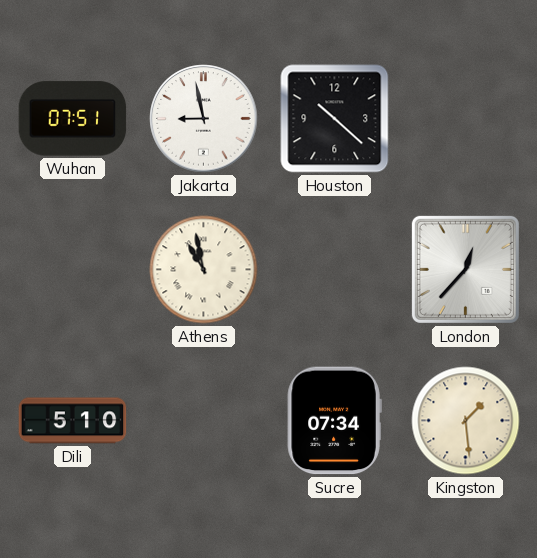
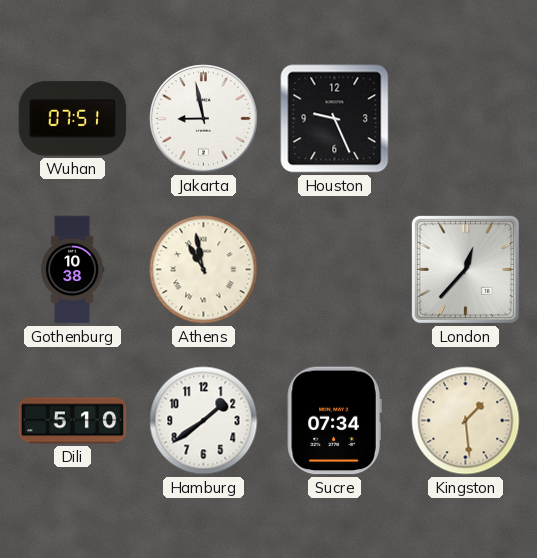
Houston: 10:22 -> 9:26 (335, 119)
Gothenburg: none -> 10:38 (72, 270)
Hamburg: none -> 1:39 (204, 421)
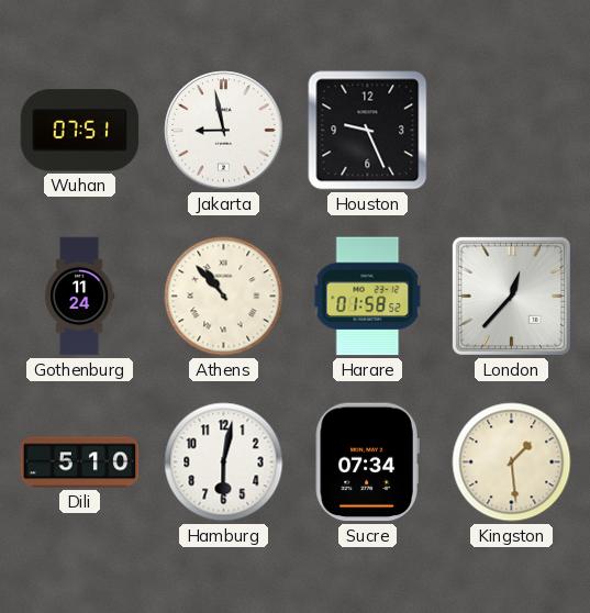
Gothenburg: 10:38 -> 11:24 (79, 297)
Athens: 10:58 -> 10:53 (224, 297)
Harare: none -> 01:58 (368, 297)
Hamburg: 1:39 -> 6:02 (224, 462)
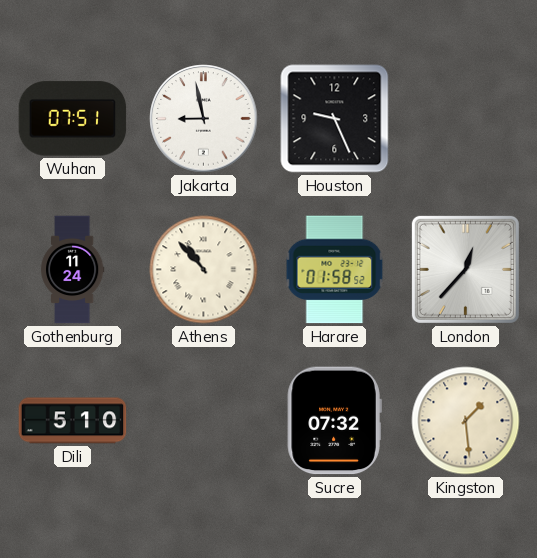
Hamburg: 6:02 -> none (224, 462)
Sucre: 07:34 -> 07:32 (334, 421)
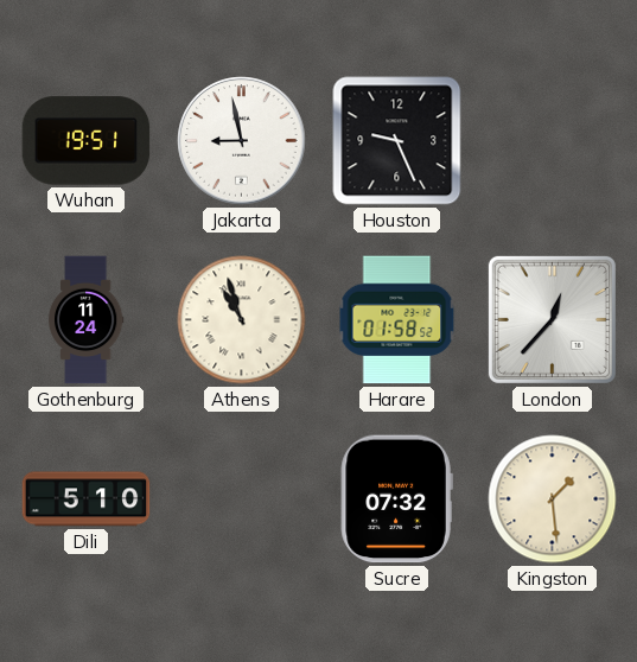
Wuhan: 07:51 -> 19:51 (87, 141)
Athens: 10:53 -> 10:57 (242, 320)
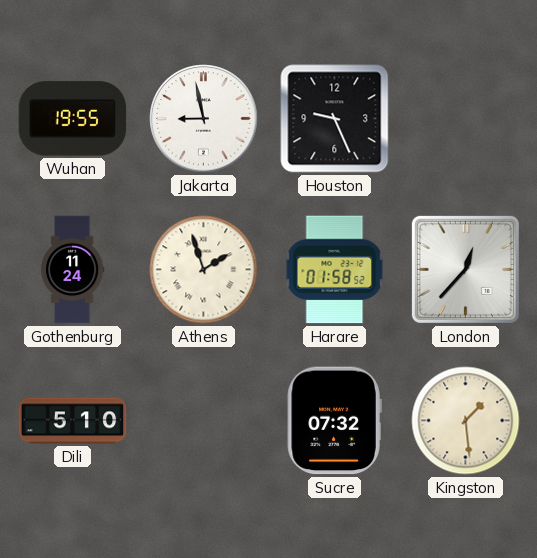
Wuhan: 19:51 -> 19:55 (73, 119)
Athens: 10:57 -> 1:57 (204, 270)
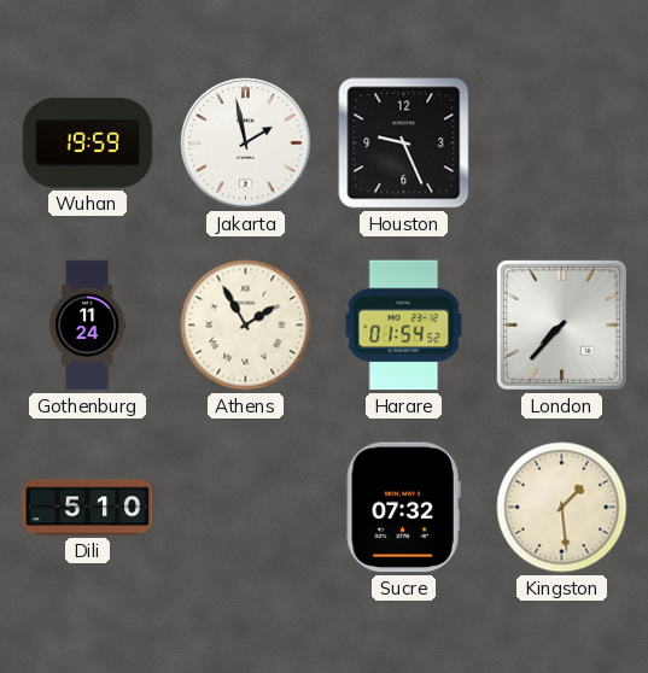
Wuhan: 19:55 -> 19:59 (88, 144)
Jakarta: 8:58 -> 1:58 (246, 144)
Athens: 1:57 -> 1:55 (246, 326)
Harare: 01:58 -> 01:54 (404, 326)
London: 12:37 -> 7:37 (561, 324)
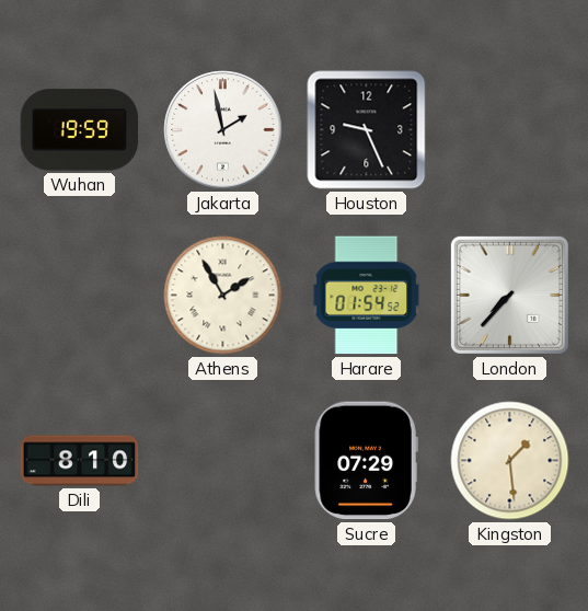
Gothenburg: 11:24 -> none (87, 326)
Dili: 5:10 -> 8:10 (80, 461)
Sucre: 07:32 -> 07:29 (366, 461)
